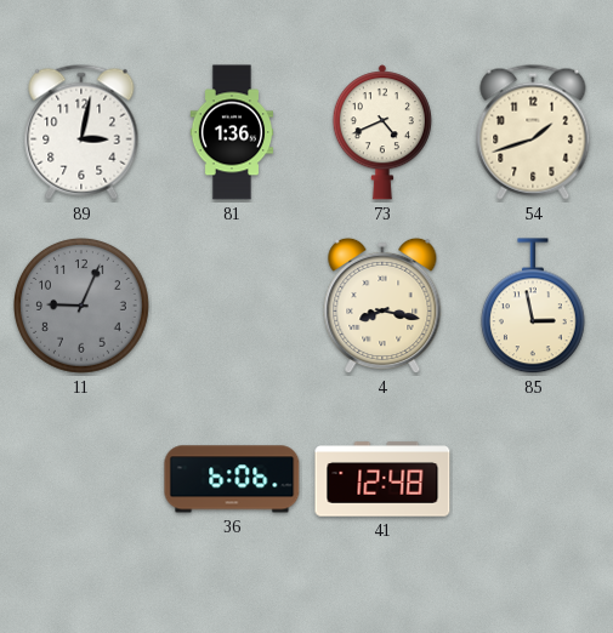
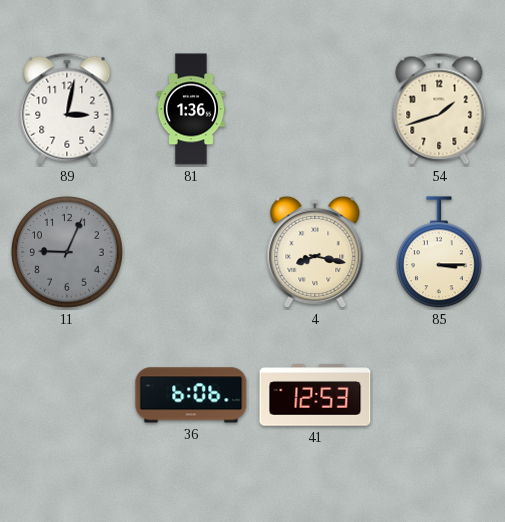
73: 4:41 -> none (382, 132)
85: 2:58 -> 3:15 (439, 253)
41: 12:48 -> 12:53 (315, 395)
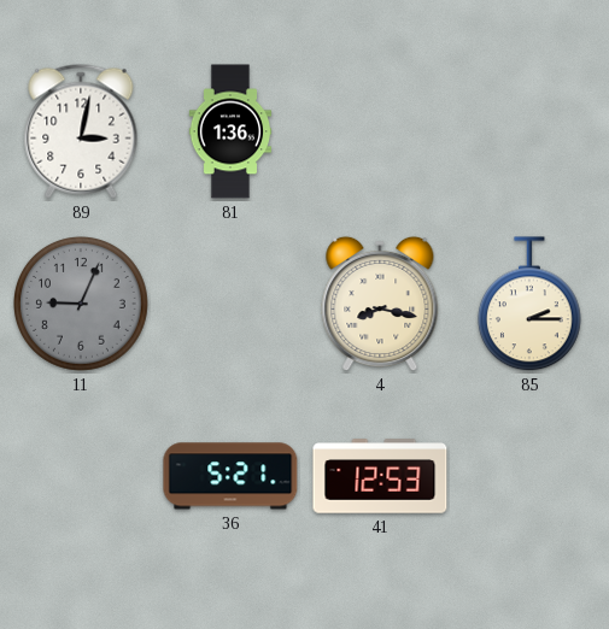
54: 1:42 -> none (439, 109)
85: 3:15 -> 2:15 (529, 305)
36: 6:06 -> 5:21 (230, 476)
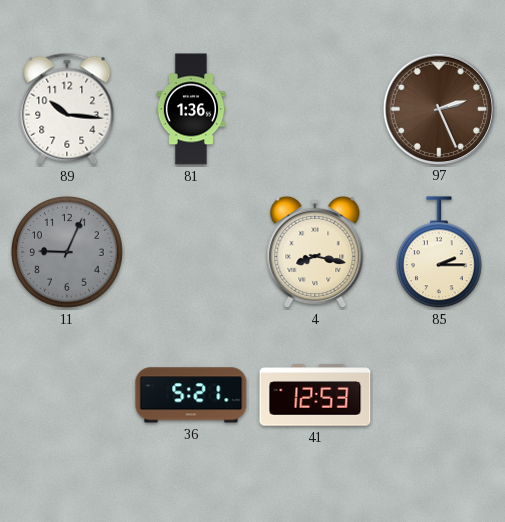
89: 3:02 -> 10:16 (67, 109)
97: none -> 2:26 (438, 108)
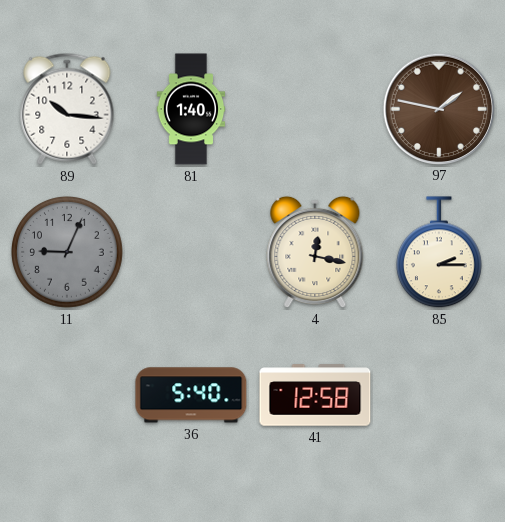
81: 1:36 -> 1:40 (191, 109)
97: 2:26 -> 1:47 (438, 108)
4: 8:17 -> 12:17 (315, 252)
36: 5:21 -> 5:40 (191, 395)
41: 12:53 -> 12:58 (315, 395)
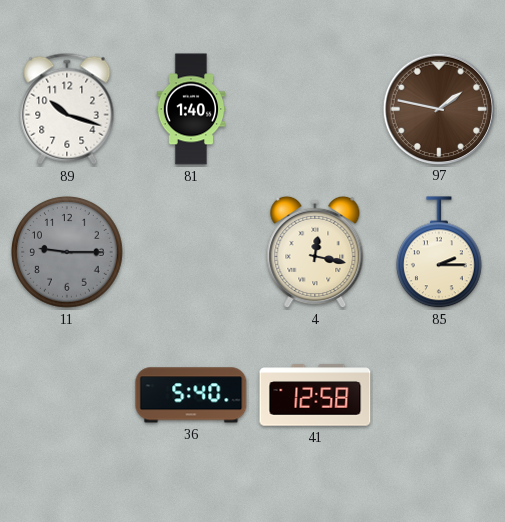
89: 10:16 -> 10:18 (67, 109)
11: 9:04 -> 9:15 (68, 253)
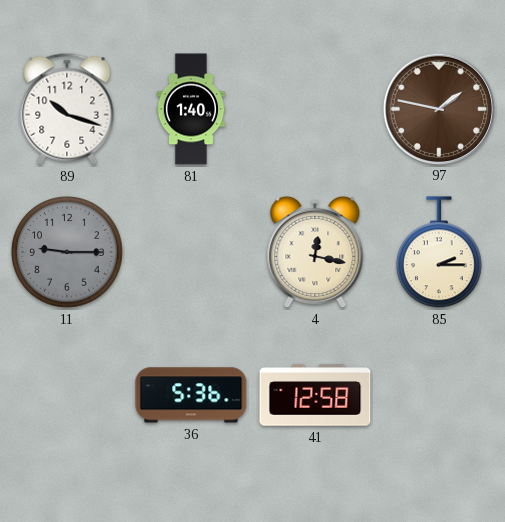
36: 5:40 -> 5:36 (191, 395)
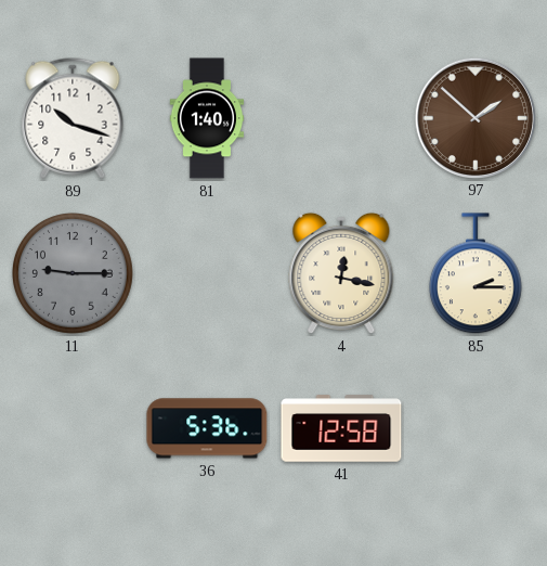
97: 1:47 -> 1:52 (474, 117)
